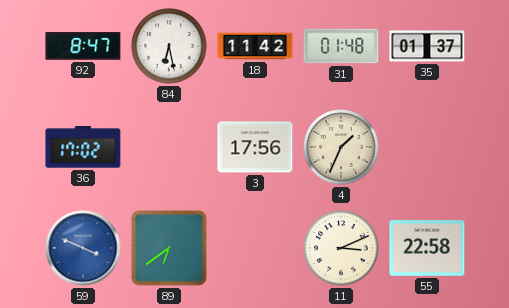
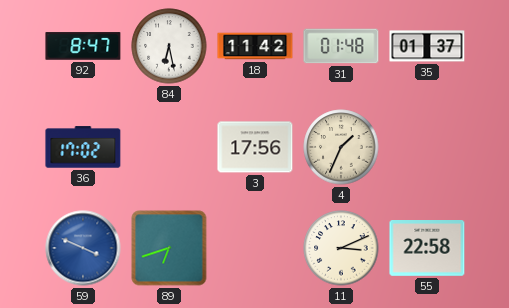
89: 6:39 -> 6:42 (169, 248)
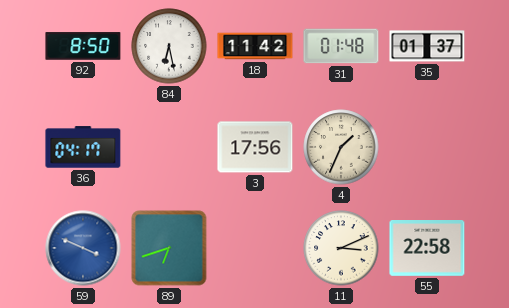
92: 8:47 -> 8:50 (83, 46)
36: 17:02 -> 04:17 (83, 147)
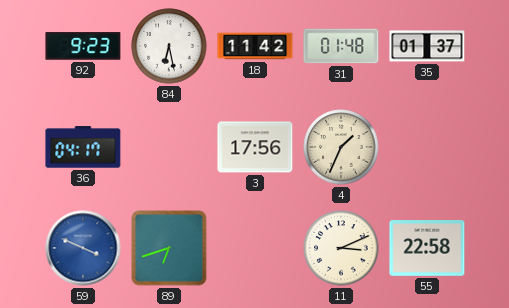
92: 8:50 -> 9:23 (83, 46)
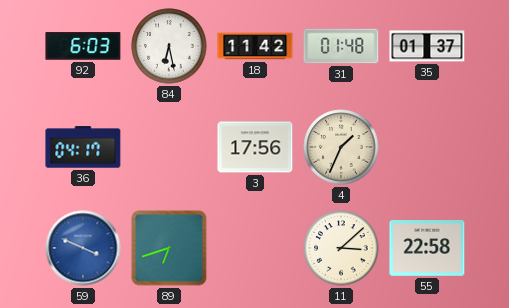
92: 9:23 -> 6:03 (83, 46)
11: 3:11 -> 3:08 (341, 248)
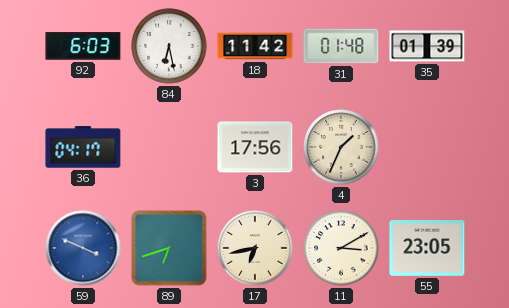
35: 01:37 -> 01:39 (427, 46)
17: none -> 6:43 (255, 248)
11: 3:08 -> 3:10 (341, 248)
55: 22:58 -> 23:05 (427, 249)
